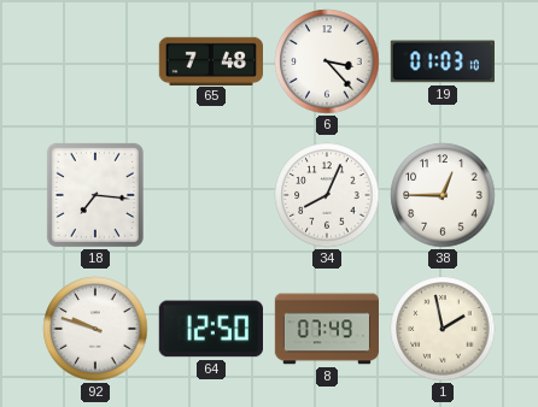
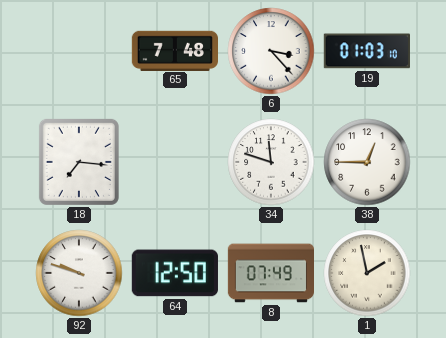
34: 8:04 -> 11:48 (271, 162)
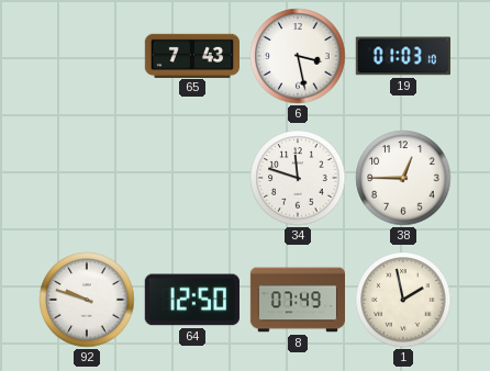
65: 7:48 -> 7:43 (191, 55)
6: 3:23 -> 3:28 (298, 56)
18: 7:16 -> none (79, 162)
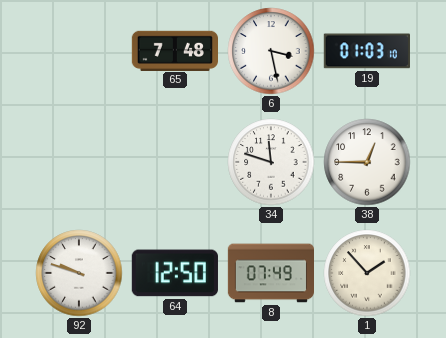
65: 7:43 -> 7:48 (174, 50)
1: 1:58 -> 1:53 (367, 273)
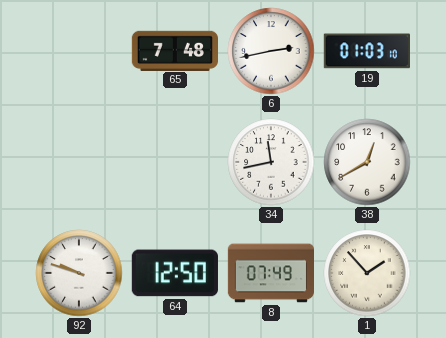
6: 3:28 -> 2:43 (271, 51)
34: 11:48 -> 11:43 (271, 162)
38: 12:45 -> 12:40 (367, 162)
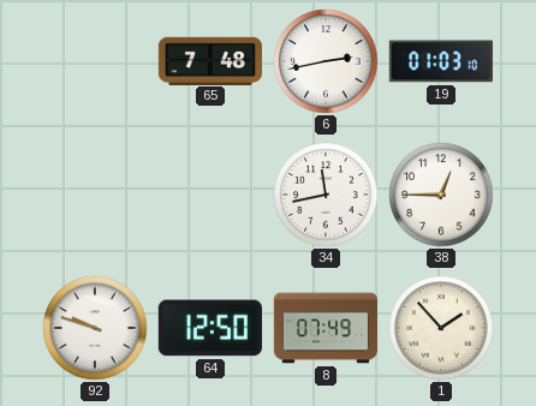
38: 12:40 -> 12:45 (441, 195)
